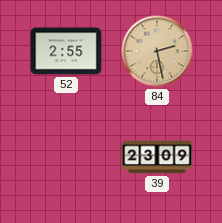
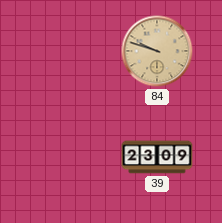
52: 2:55 -> none (66, 51)
84: 2:28 -> 9:48 (157, 51)
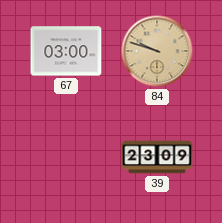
67: none -> 03:00 (66, 51)
